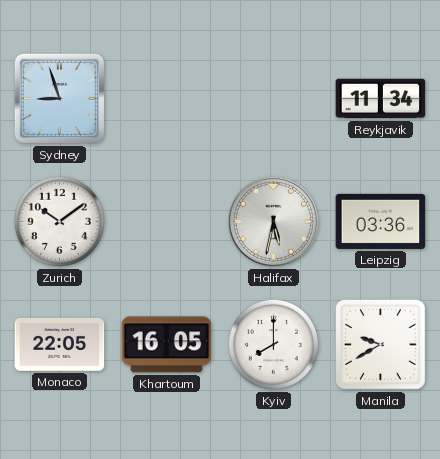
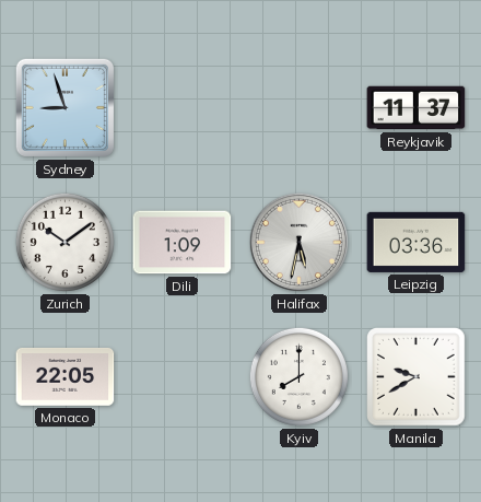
Reykjavik: 11:34 -> 11:37 (417, 108)
Dili: none -> 1:09 (183, 243)
Khartoum: 16:05 -> none (167, 345)
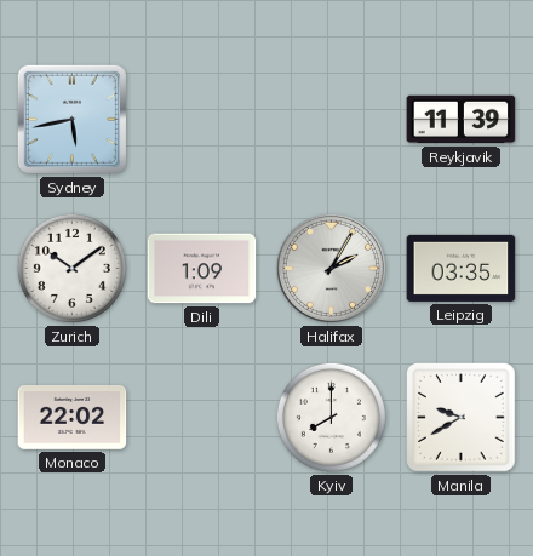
Sydney: 8:57 -> 5:43 (71, 119)
Reykjavik: 11:37 -> 11:39 (462, 120)
Halifax: 5:32 -> 2:05 (331, 268)
Leipzig: 03:36 -> 03:35 (462, 268)
Monaco: 22:05 -> 22:02 (73, 417)
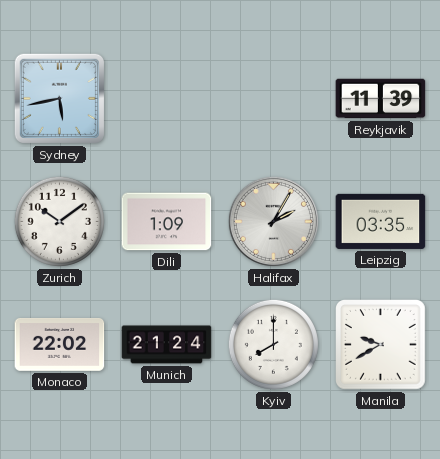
Munich: none -> 21:24 (167, 345)
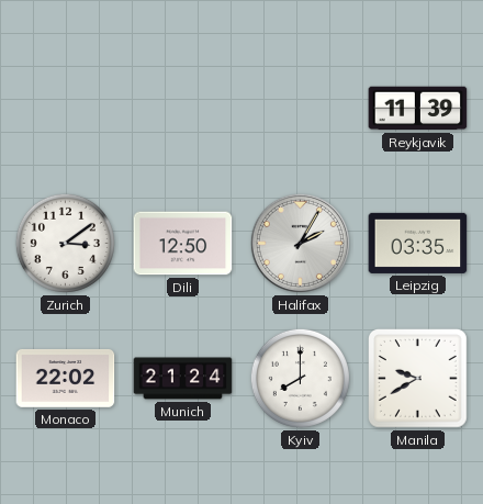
Sydney: 5:43 -> none (59, 98)
Zurich: 10:09 -> 3:09 (65, 243)
Dili: 1:09 -> 12:50 (183, 244)
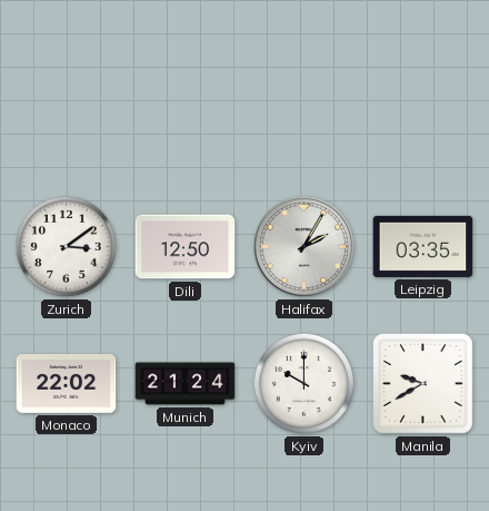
Reykjavik: 11:39 -> none (418, 109)
Kyiv: 8:00 -> 10:00 (303, 383)
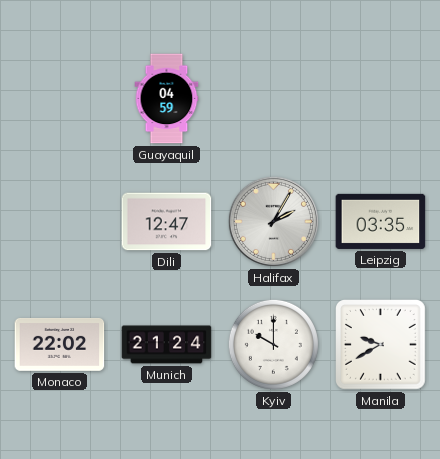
Guayaquil: none -> 04:59 (167, 99)
Zurich: 3:09 -> none (66, 246)
Dili: 12:50 -> 12:47 (167, 222)
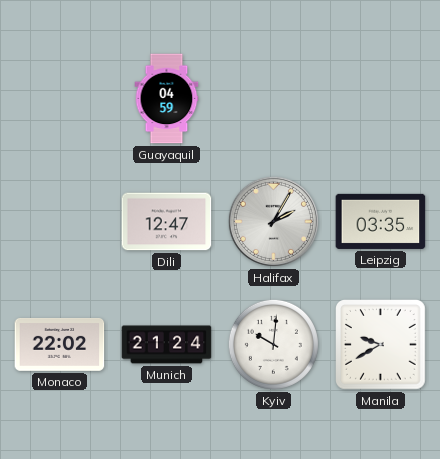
Kyiv: 10:00 -> 10:01 (273, 344)
